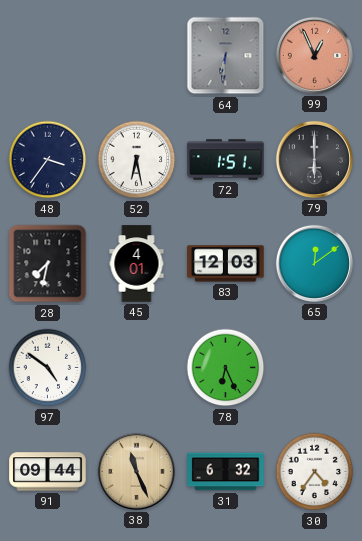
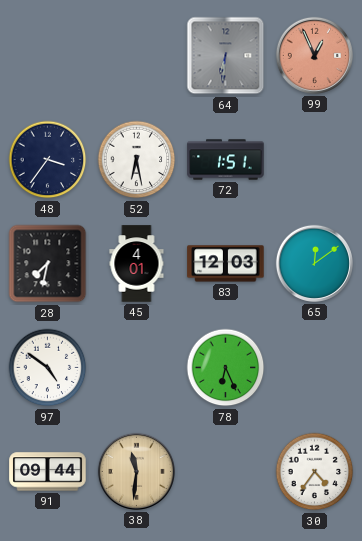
79: 6:00 -> none (314, 159)
38: 11:26 -> 11:31 (136, 471)
31: 6:32 -> none (226, 472)
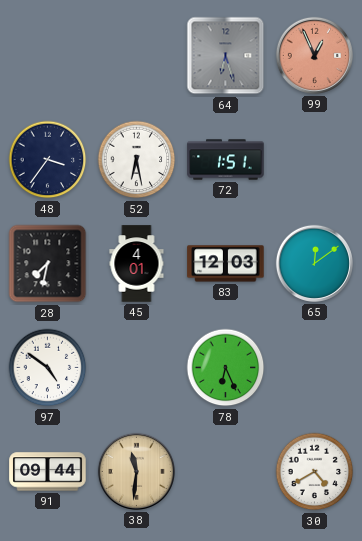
64: 6:31 -> 6:27 (226, 56)
30: 4:36 -> 4:40 (315, 472)
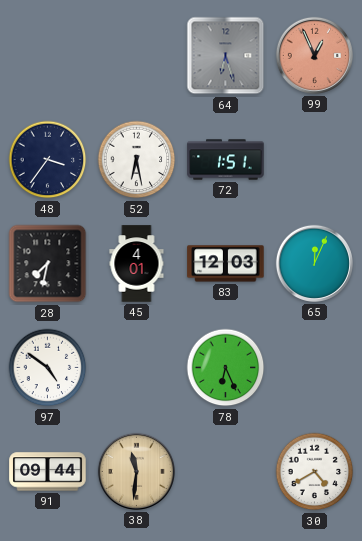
65: 12:09 -> 12:04 (314, 263)
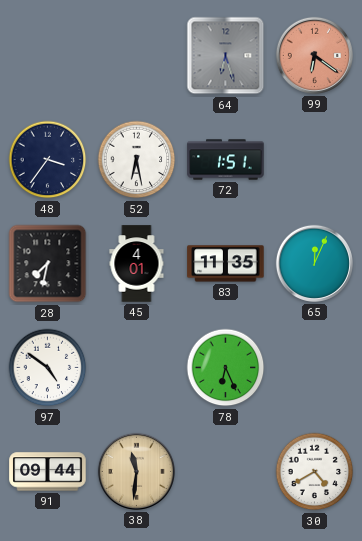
99: 12:56 -> 6:21 (314, 55)
83: 12:03 -> 11:35 (226, 264)
